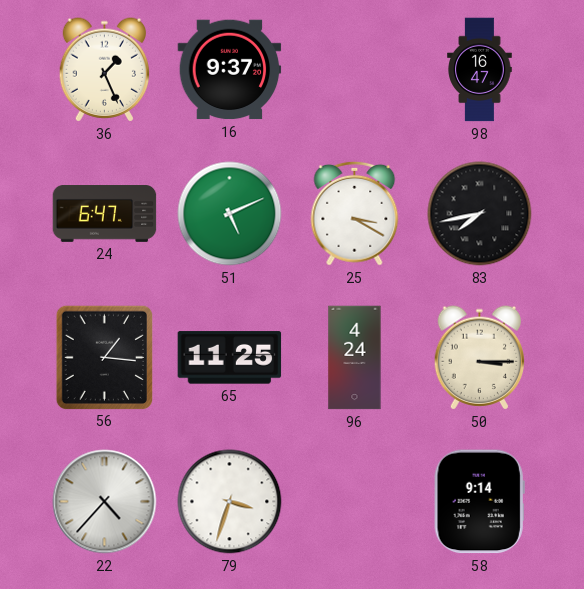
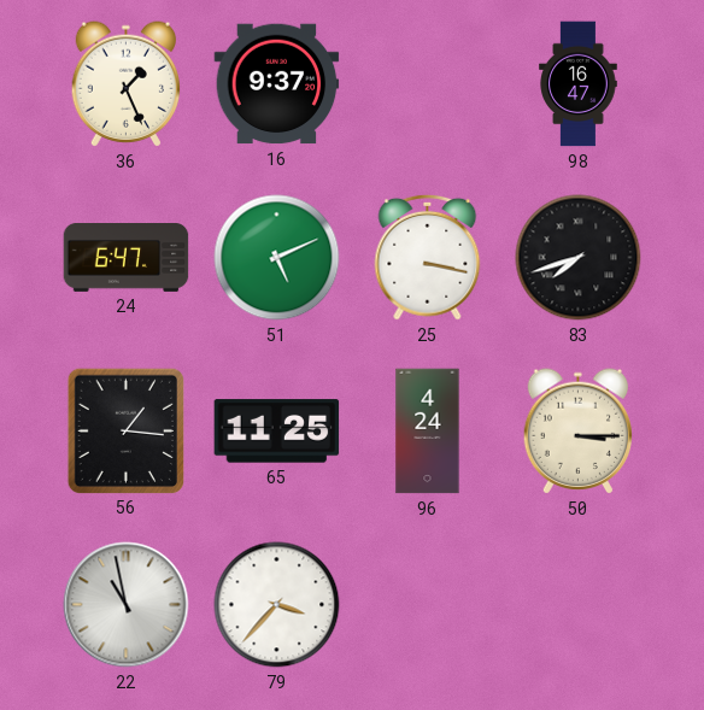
25: 3:20 -> 3:17 (428, 257)
83: 7:43 -> 7:42 (579, 258)
22: 4:37 -> 10:58 (127, 605)
79: 3:33 -> 3:37 (277, 605)
58: 9:14 -> none (479, 502)
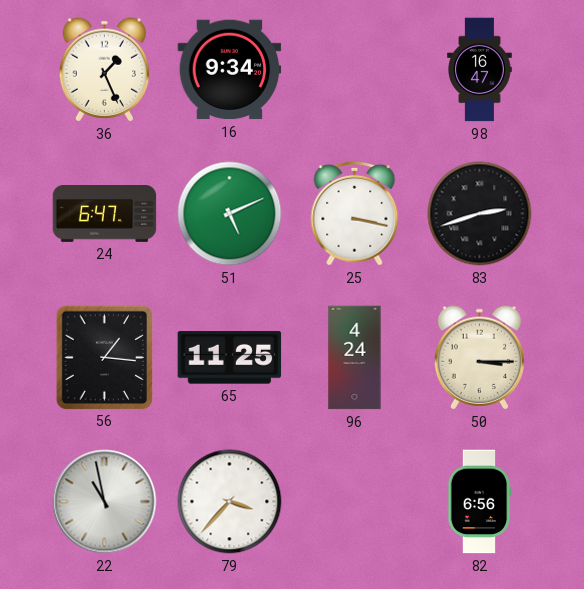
16: 9:37 -> 9:34 (230, 70)
83: 7:42 -> 2:42 (480, 214)
82: none -> 6:56 (479, 502)
